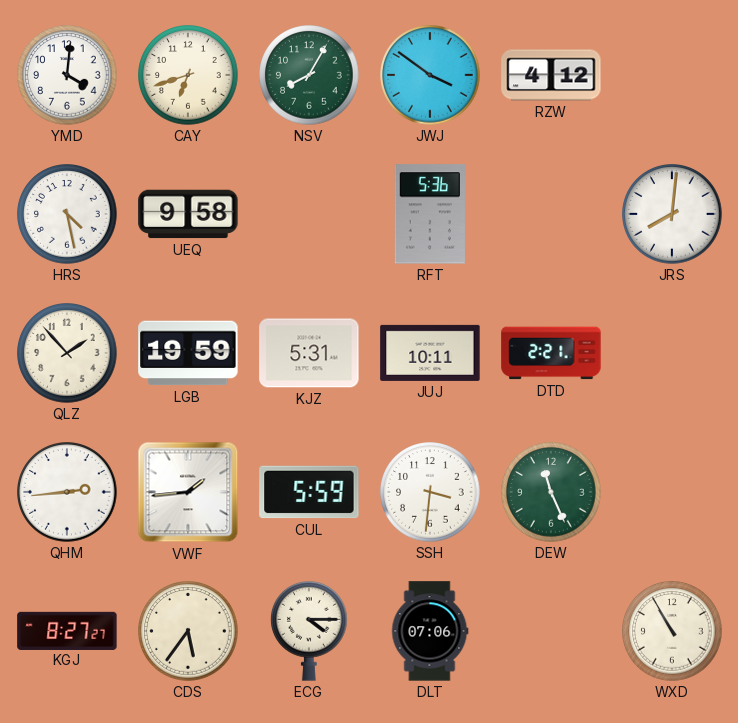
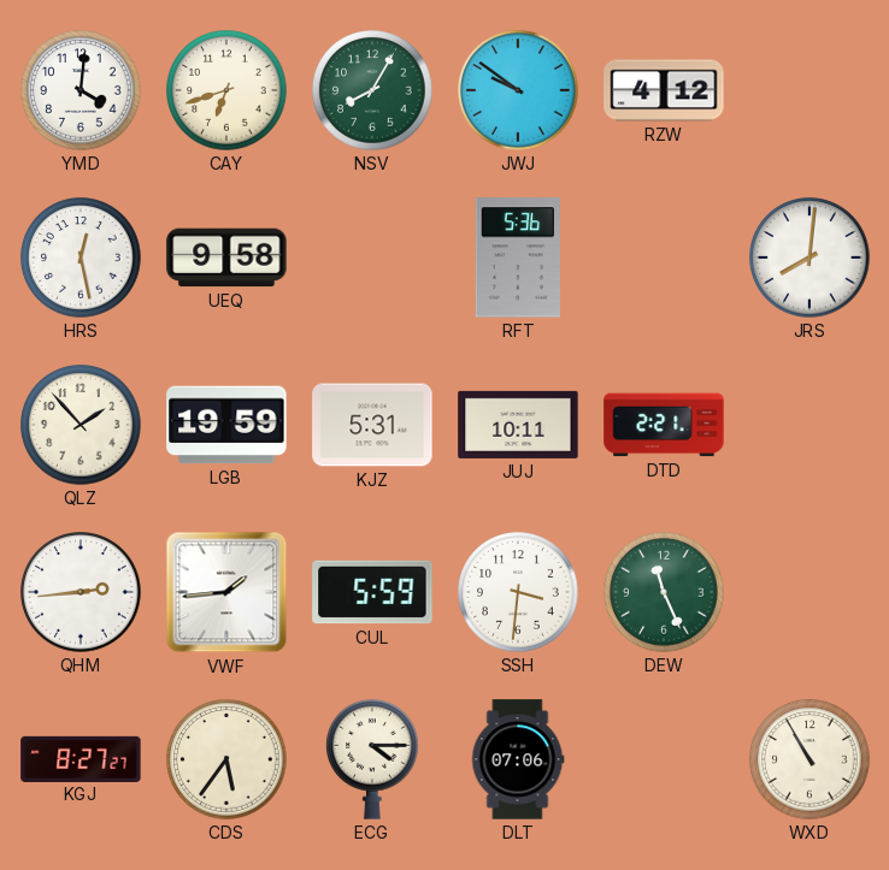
JWJ: 3:51 -> 9:51 (518, 90)
HRS: 4:28 -> 12:28 (81, 258)
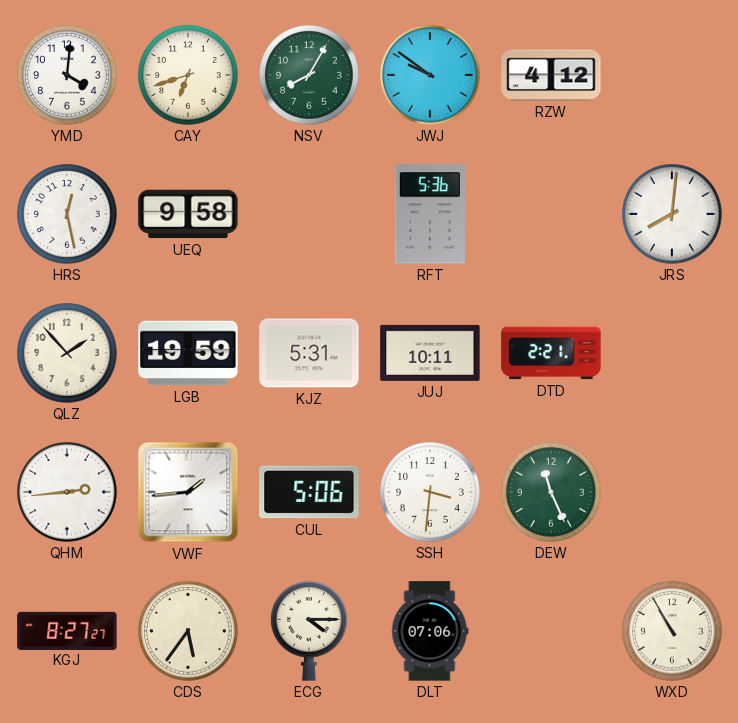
CUL: 5:59 -> 5:06 (309, 492)
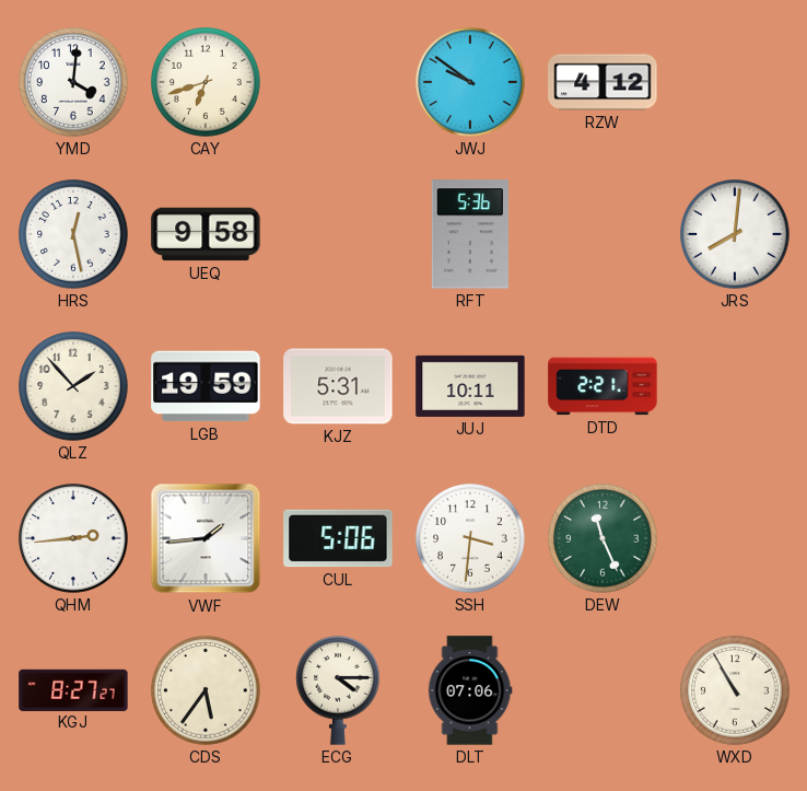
NSV: 8:05 -> none (309, 75)
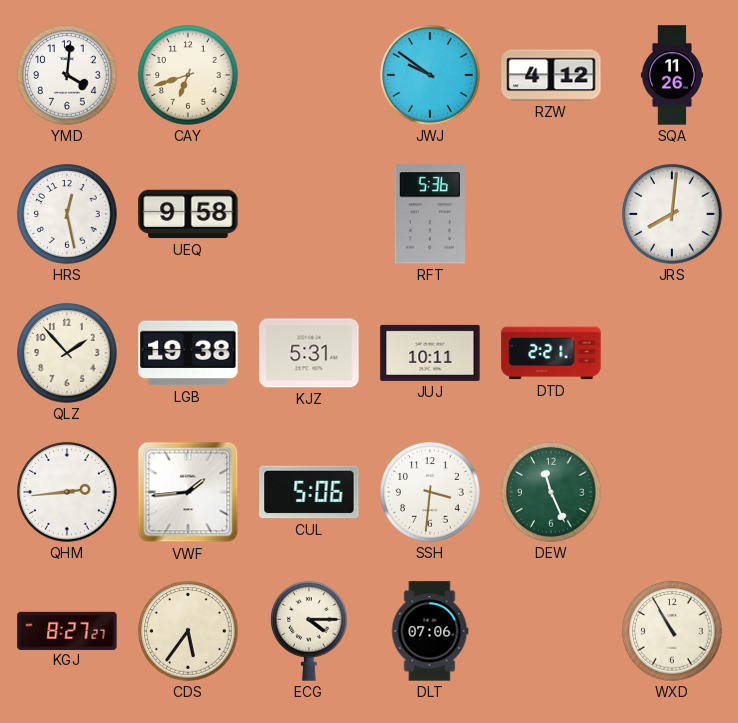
SQA: none -> 11:26 (671, 75)
LGB: 19:59 -> 19:38 (188, 353)
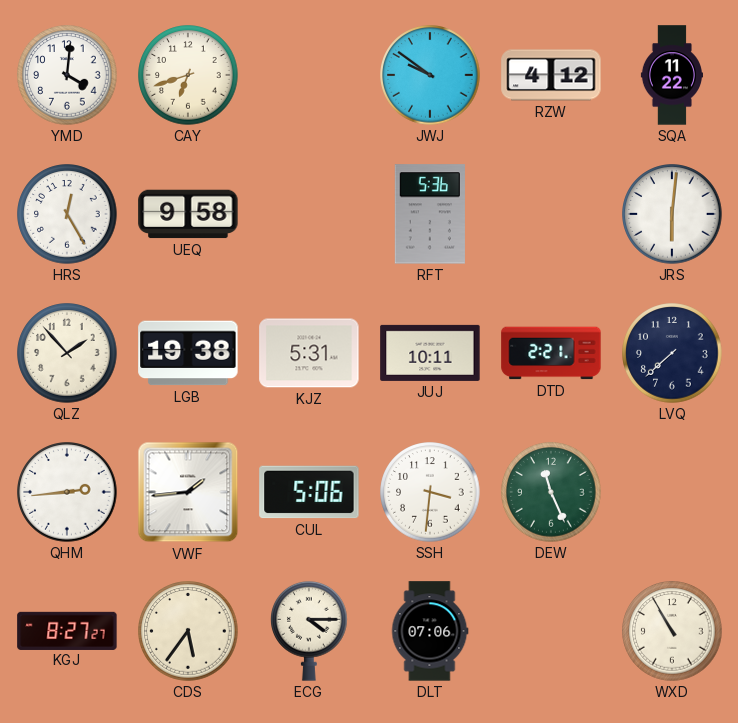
SQA: 11:26 -> 11:22 (671, 75)
HRS: 12:28 -> 12:25 (67, 214)
JRS: 8:01 -> 6:01 (672, 214)
LVQ: none -> 7:38 (672, 353)
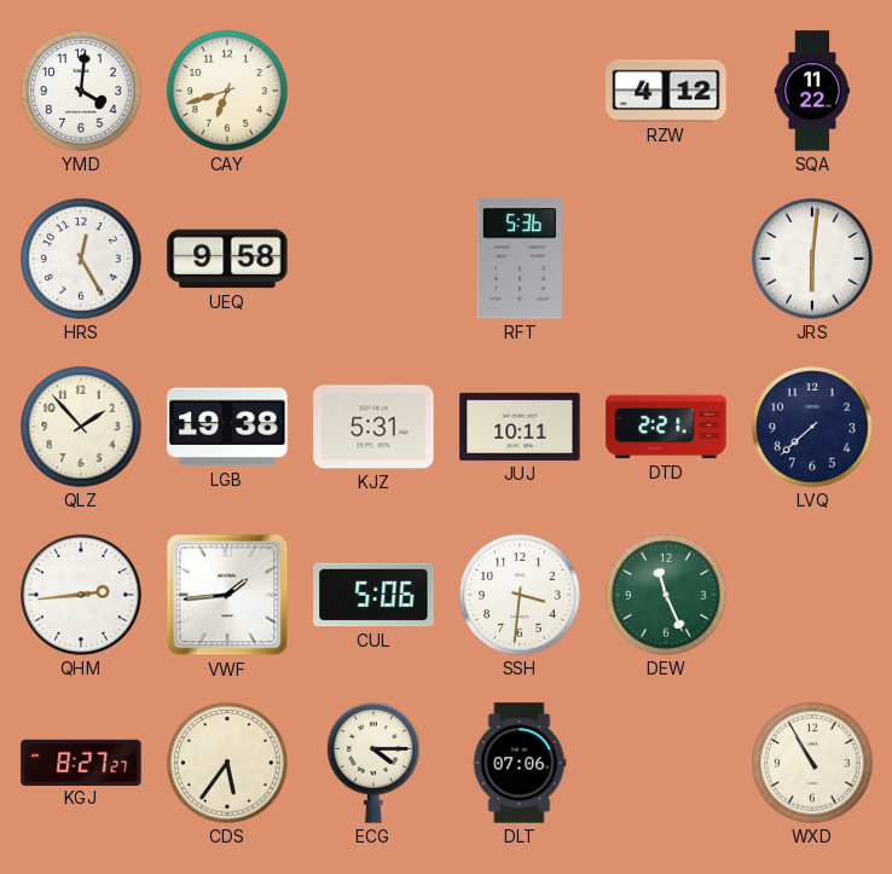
JWJ: 9:51 -> none (430, 75)
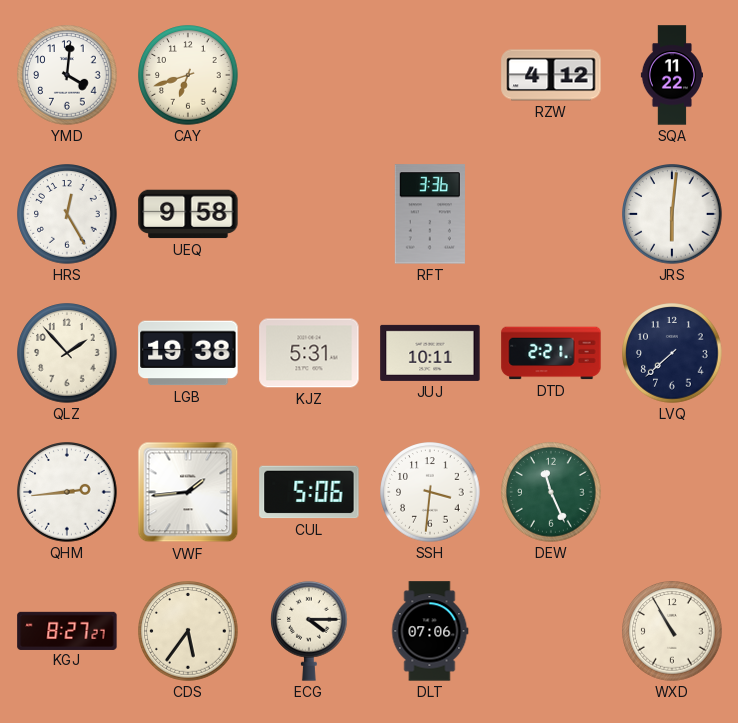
RFT: 5:36 -> 3:36 (430, 214)
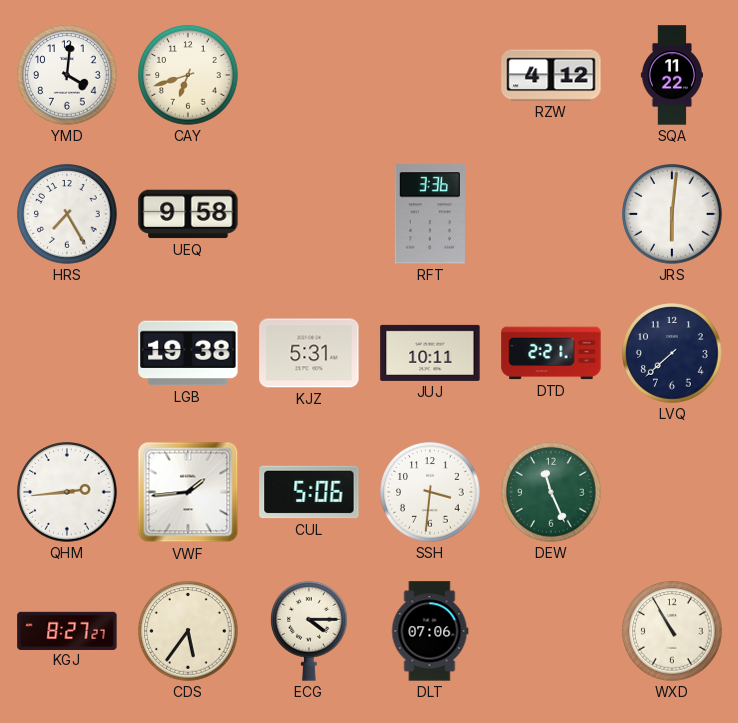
HRS: 12:25 -> 7:25 (67, 214)
QLZ: 1:53 -> none (67, 353)
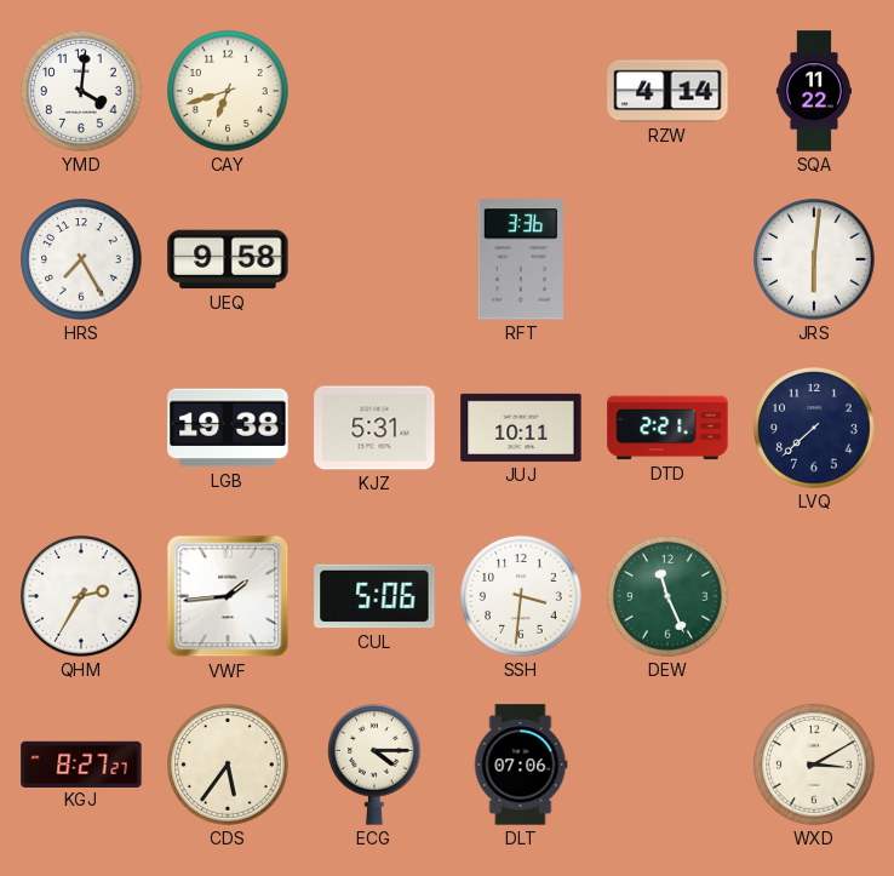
RZW: 4:12 -> 4:14 (667, 91)
QHM: 2:44 -> 2:35 (81, 596)
WXD: 10:55 -> 3:10 (814, 765)
